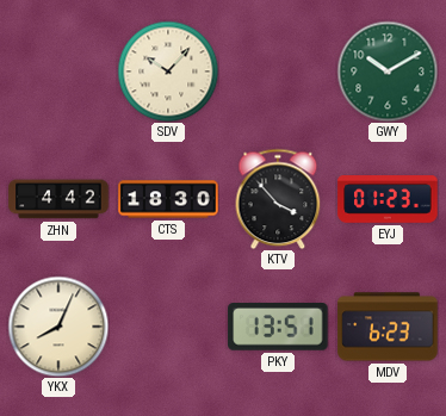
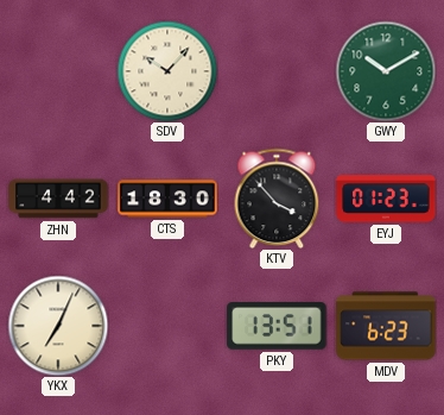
YKX: 8:04 -> 7:04 (58, 326)
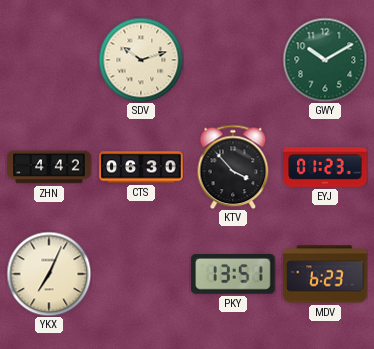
SDV: 10:07 -> 10:12 (141, 60)
CTS: 18:30 -> 06:30 (141, 167)
